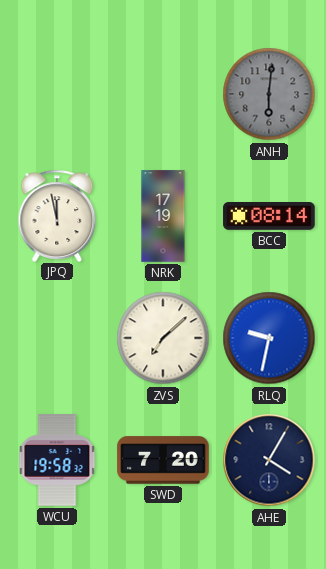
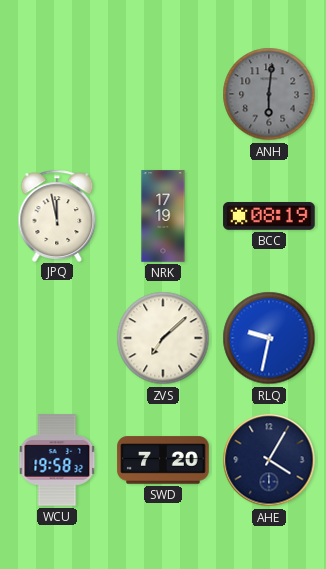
BCC: 08:14 -> 08:19 (269, 217)
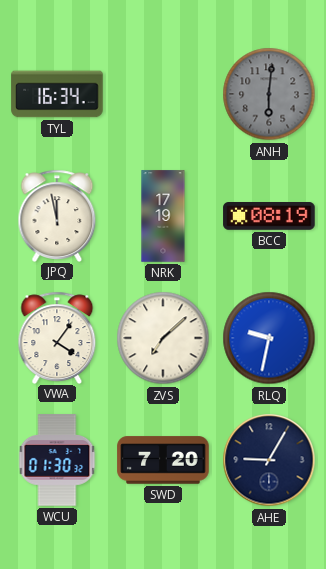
TYL: none -> 16:34 (57, 94)
VWA: none -> 4:06 (57, 337)
WCU: 19:58 -> 01:30 (57, 460)
AHE: 4:05 -> 9:05 (269, 460)
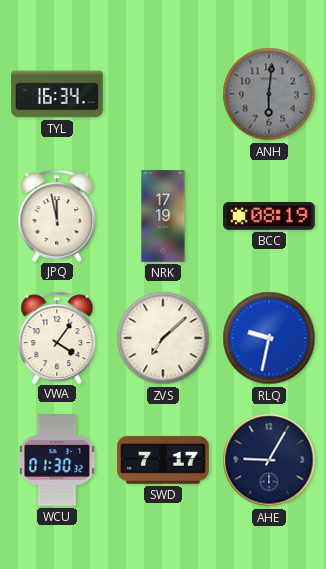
SWD: 7:20 -> 7:17 (163, 460)
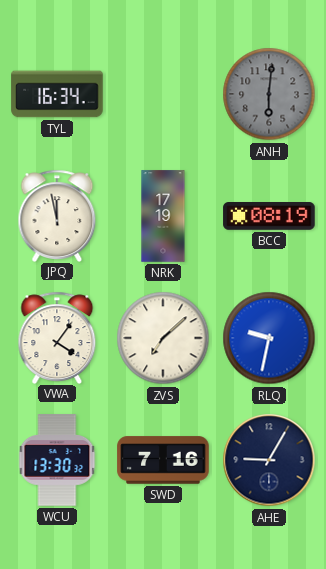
WCU: 01:30 -> 13:30 (57, 460)
SWD: 7:17 -> 7:16 (163, 460)
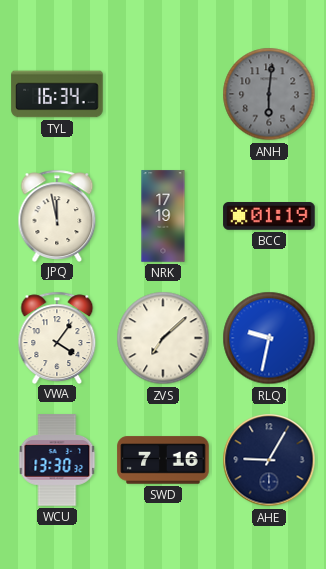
BCC: 08:19 -> 01:19 (269, 217)
